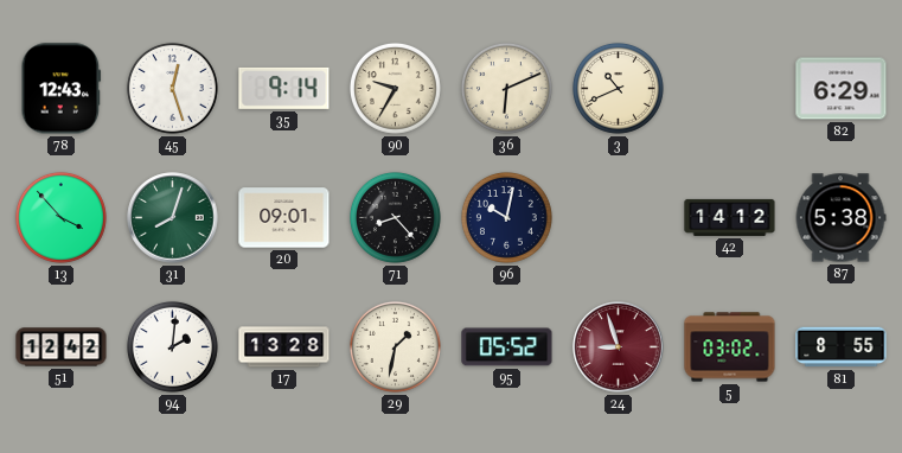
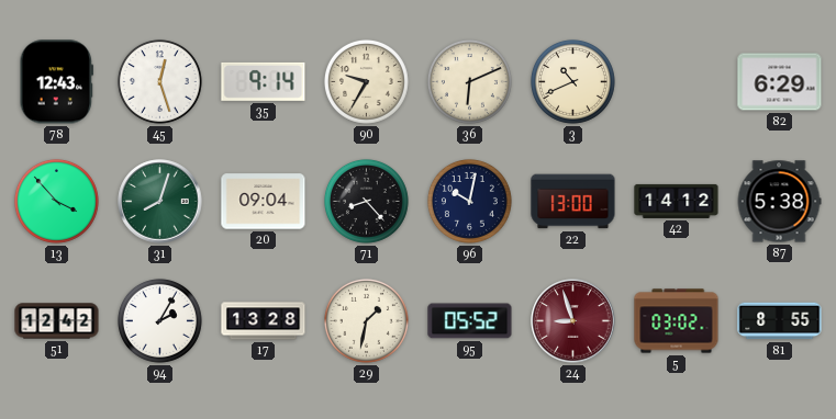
20: 09:01 -> 09:04 (264, 202)
22: none -> 13:00 (573, 202)
94: 2:01 -> 2:05 (159, 320)
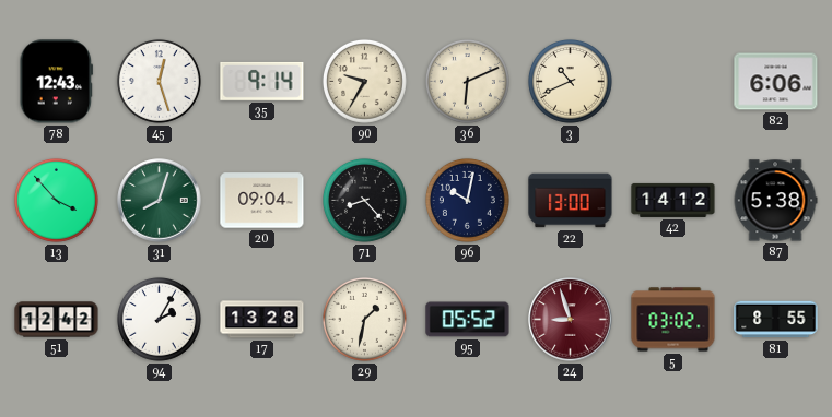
82: 6:29 -> 6:06 (776, 82)
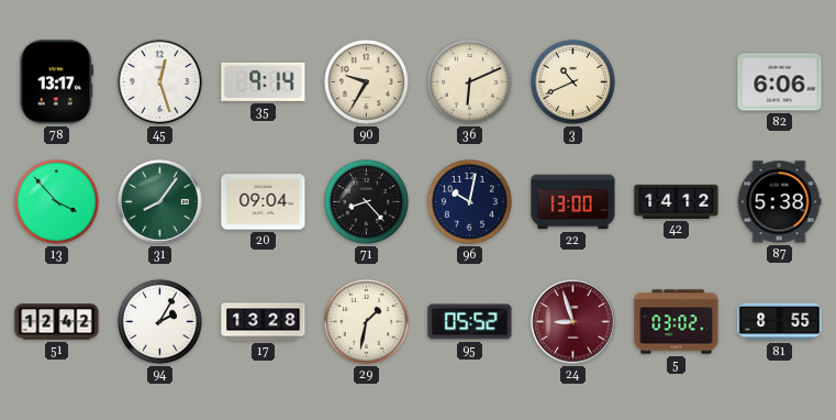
78: 12:43 -> 13:17 (57, 82)
31: 8:03 -> 8:06 (160, 202)
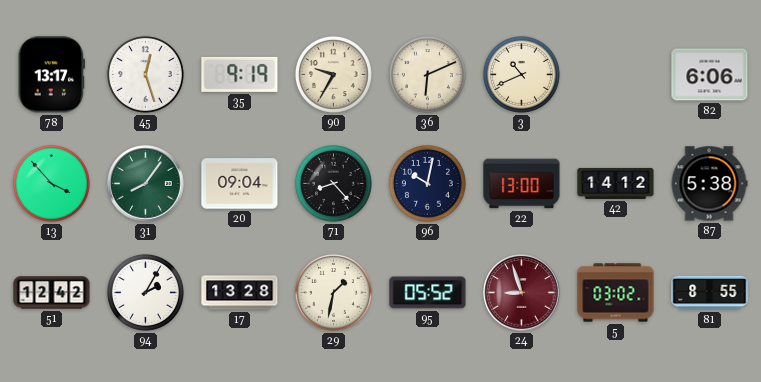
35: 9:14 -> 9:19 (240, 74)
